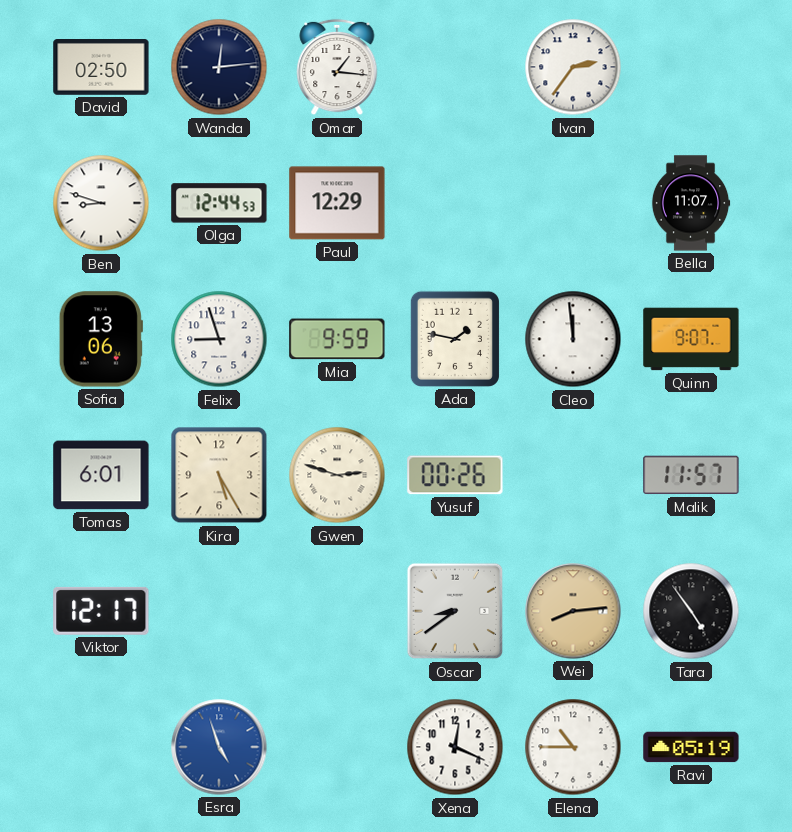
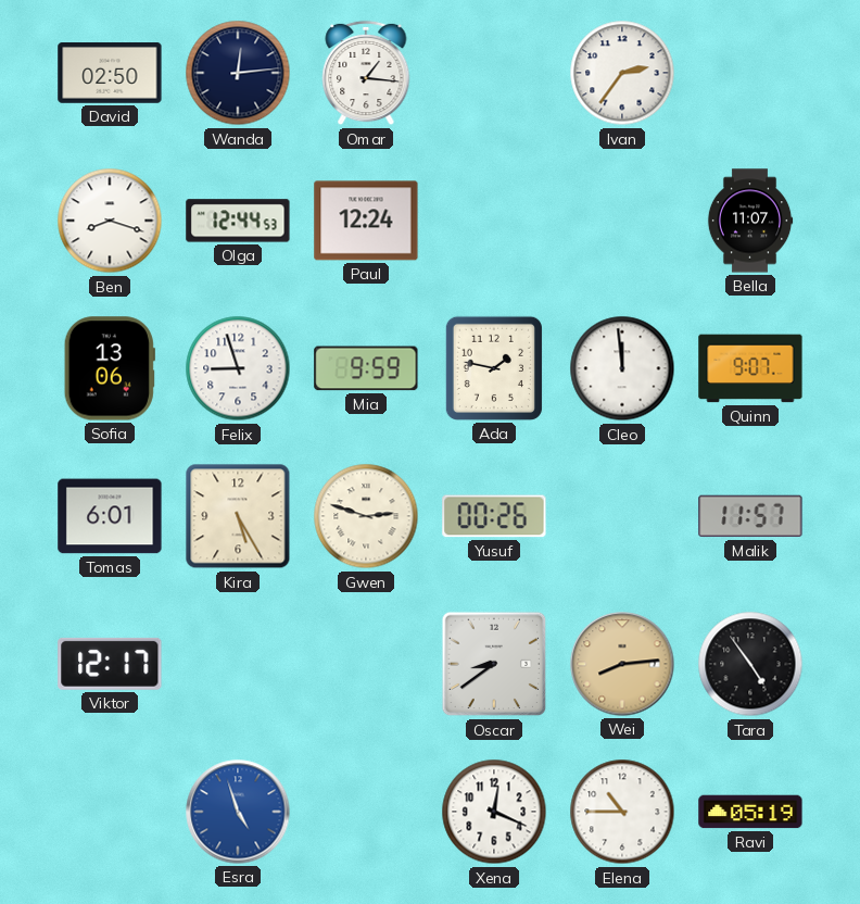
Ben: 8:48 -> 8:18 (110, 221)
Paul: 12:29 -> 12:24 (366, 221)
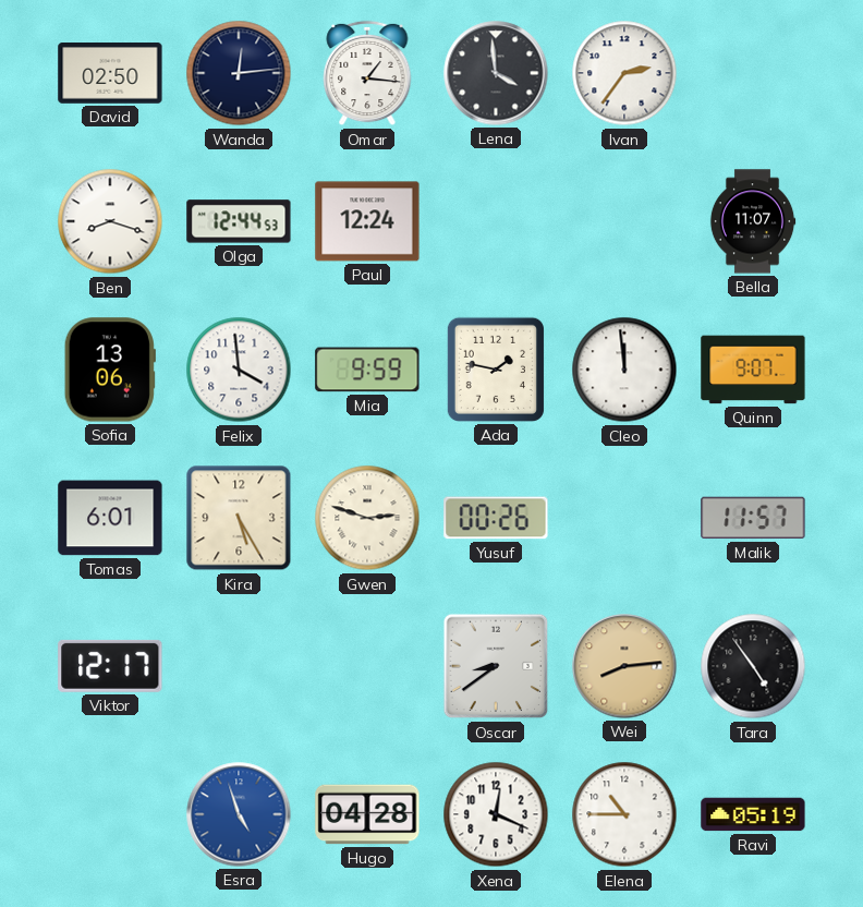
Lena: none -> 3:59 (496, 73)
Felix: 8:57 -> 3:59 (239, 370)
Hugo: none -> 04:28 (367, 814)
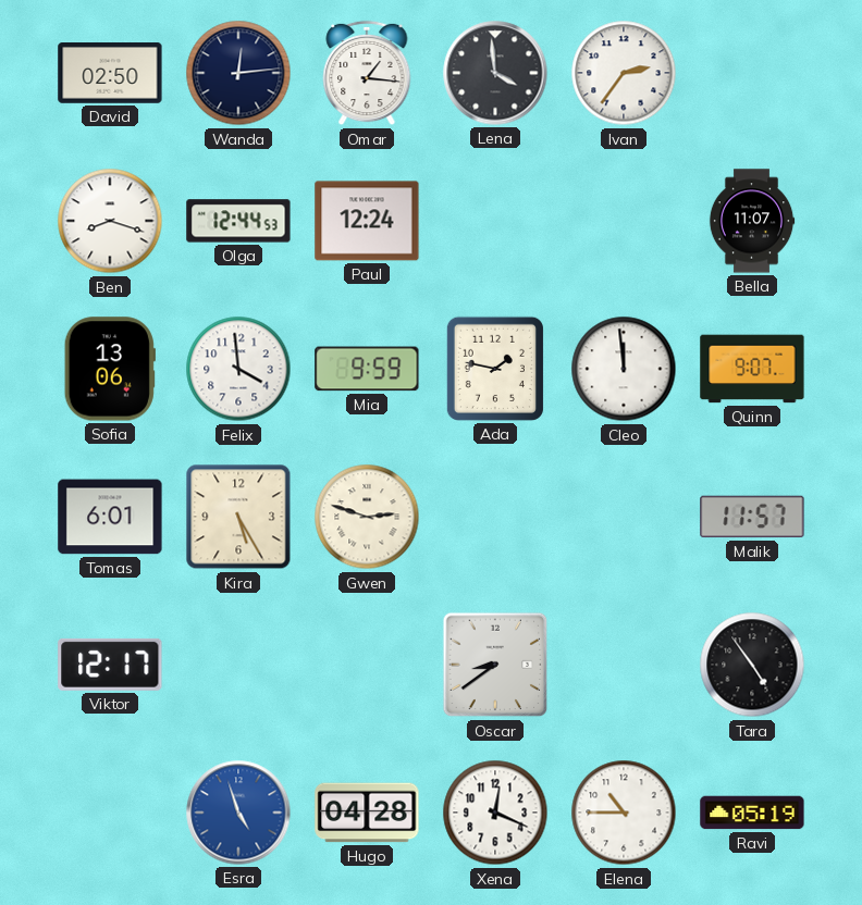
Yusuf: 00:26 -> none (496, 518)
Wei: 8:14 -> none (624, 666)
